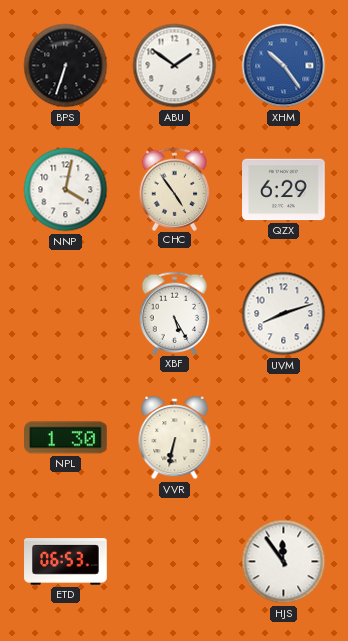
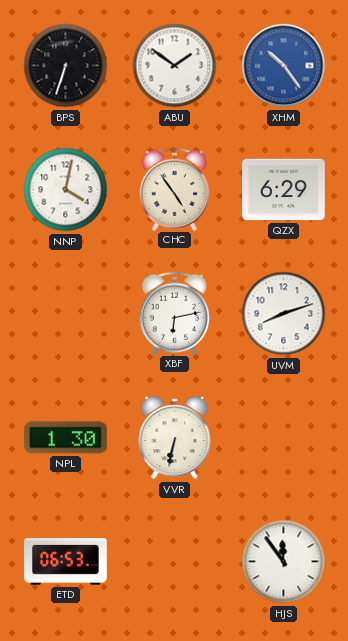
XBF: 5:25 -> 6:13 (175, 313)
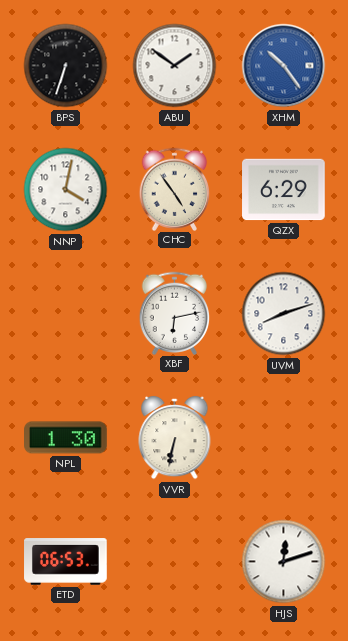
HJS: 11:54 -> 12:12 (284, 562)
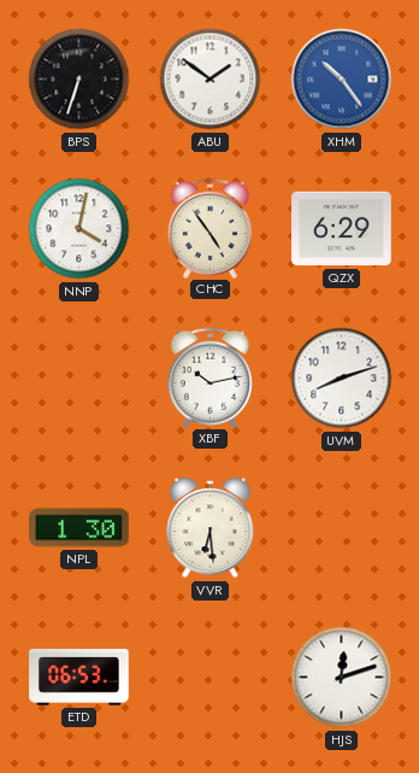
XBF: 6:13 -> 10:13 (211, 377)
VVR: 6:32 -> 6:29 (211, 528)
